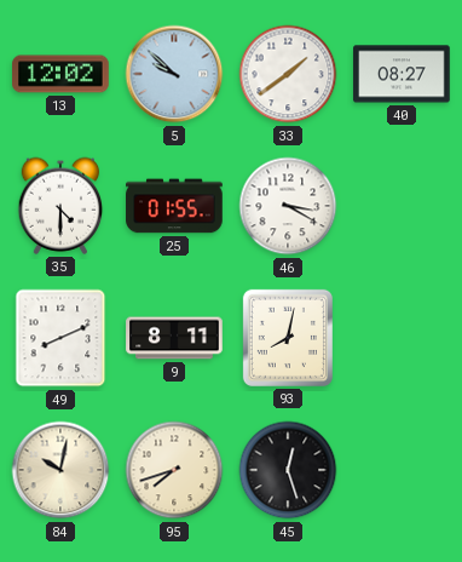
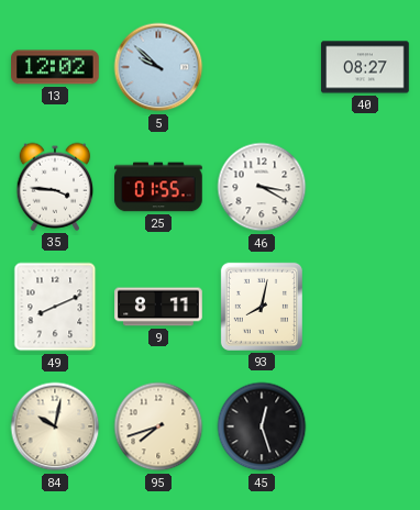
33: 1:39 -> none (288, 74)
35: 4:30 -> 3:46 (55, 187)
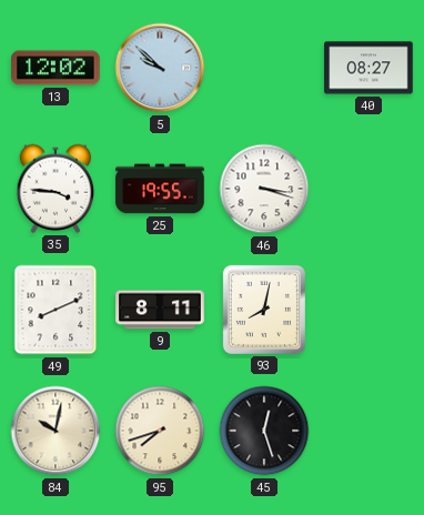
25: 01:55 -> 19:55 (160, 189)
46: 3:20 -> 3:18 (264, 189)
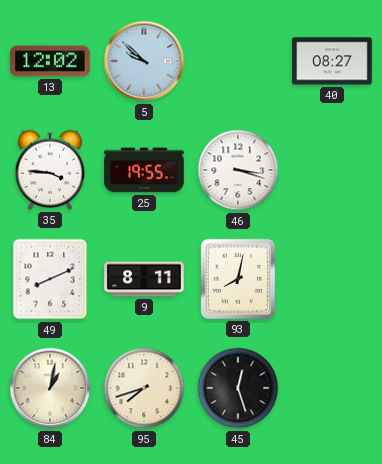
84: 10:02 -> 1:02 (50, 388)
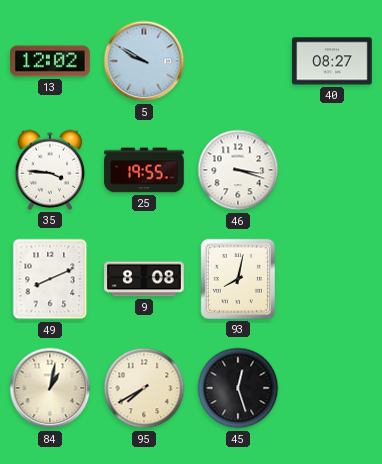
5: 9:52 -> 9:50 (144, 61)
9: 8:11 -> 8:08 (144, 279)
95: 7:42 -> 7:40 (144, 388)
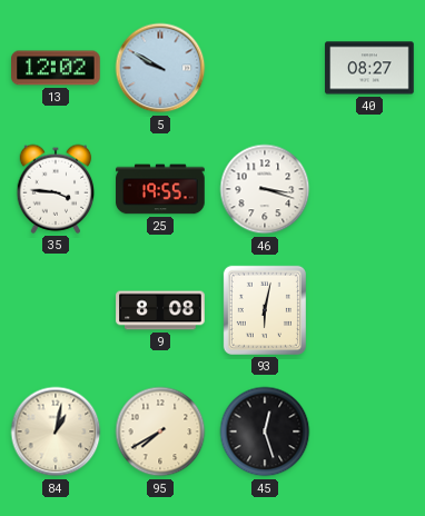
49: 8:11 -> none (50, 279)
93: 8:02 -> 6:02 (265, 310)
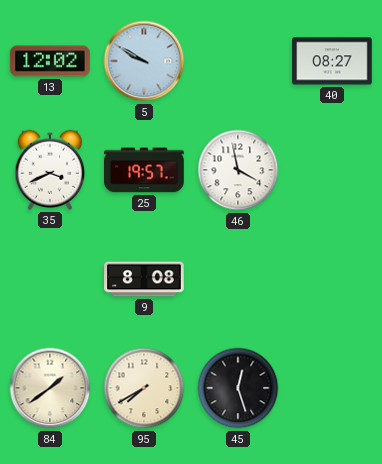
35: 3:46 -> 3:41 (50, 170)
25: 19:55 -> 19:57 (144, 170)
46: 3:18 -> 3:58 (238, 170)
93: 6:02 -> none (265, 310)
84: 1:02 -> 1:39 (50, 388)
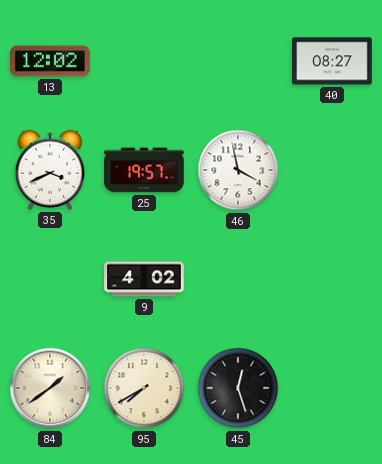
5: 9:50 -> none (144, 61)
9: 8:08 -> 4:02 (144, 279)
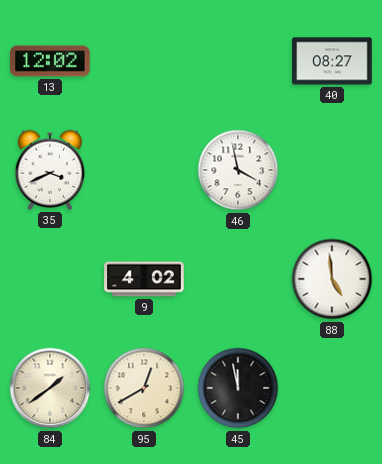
25: 19:57 -> none (144, 170)
88: none -> 4:59 (332, 279)
95: 7:40 -> 12:40 (144, 388)
45: 12:27 -> 11:58 (238, 388)
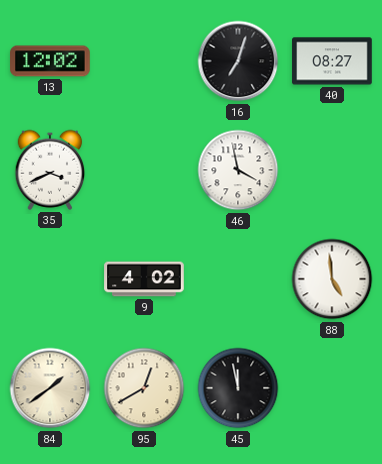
16: none -> 7:03 (238, 61)
